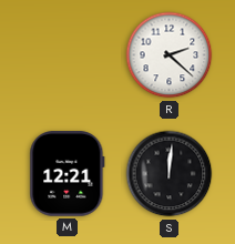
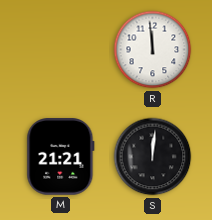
R: 2:22 -> 11:59 (153, 50)
M: 12:21 -> 21:21 (61, 157)
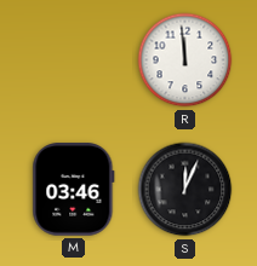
M: 21:21 -> 03:46 (74, 190)
S: 12:01 -> 12:04 (185, 190)
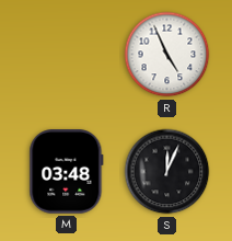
R: 11:59 -> 4:56 (167, 55)
M: 03:46 -> 03:48 (67, 172)
